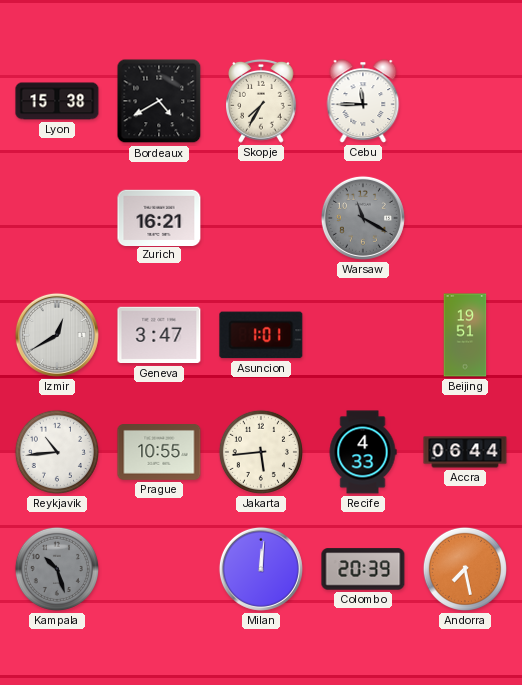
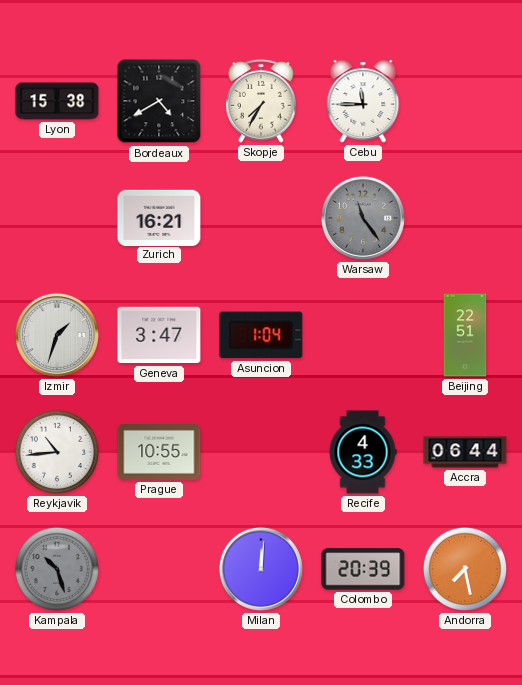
Warsaw: 11:20 -> 11:24 (363, 218)
Izmir: 12:40 -> 1:33 (57, 335)
Asuncion: 1:01 -> 1:04 (261, 335)
Beijing: 19:51 -> 22:51 (465, 335)
Jakarta: 5:44 -> none (261, 452)
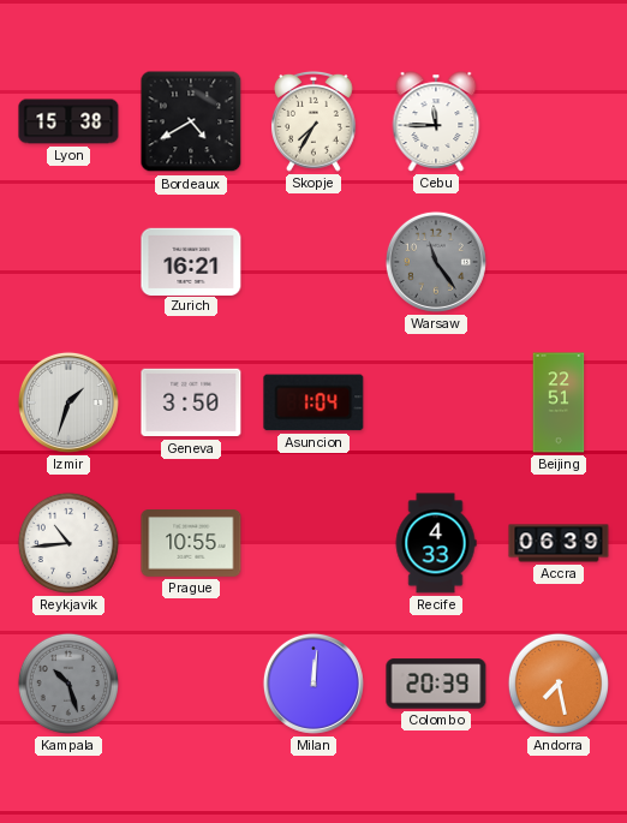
Geneva: 3:47 -> 3:50 (191, 402)
Accra: 06:44 -> 06:39 (559, 543)
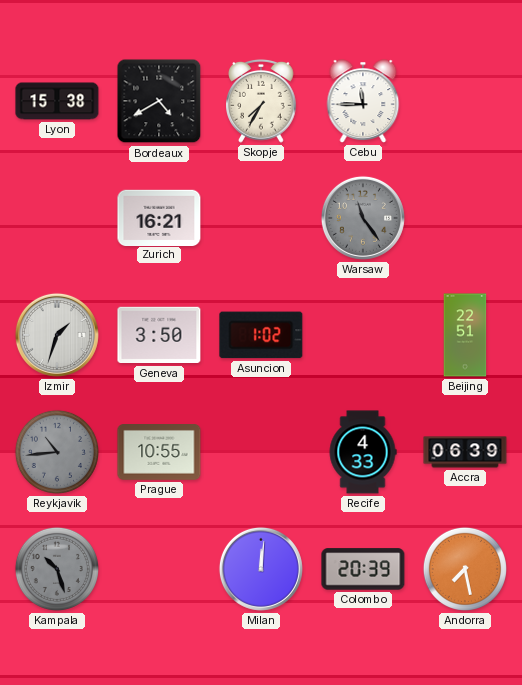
Asuncion: 1:04 -> 1:02 (261, 335)
Reykjavik dial: white -> grey (57, 452)
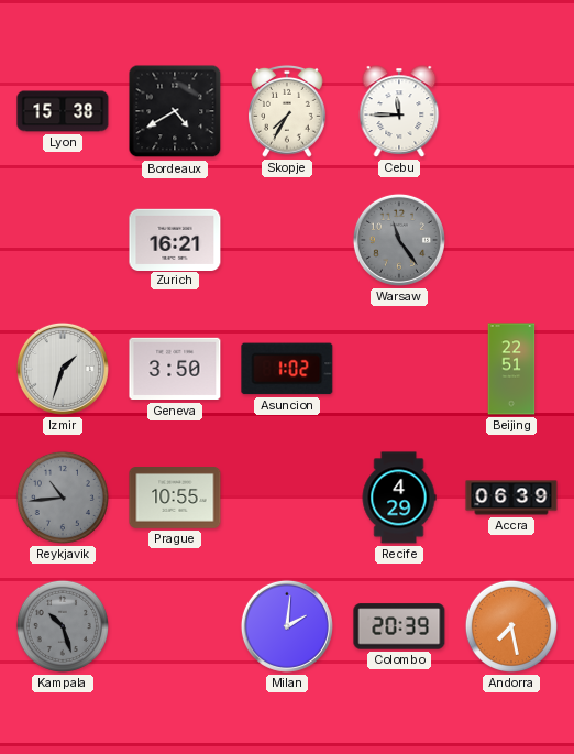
Recife: 4:33 -> 4:29 (399, 498)
Milan: 12:01 -> 2:01 (287, 626)
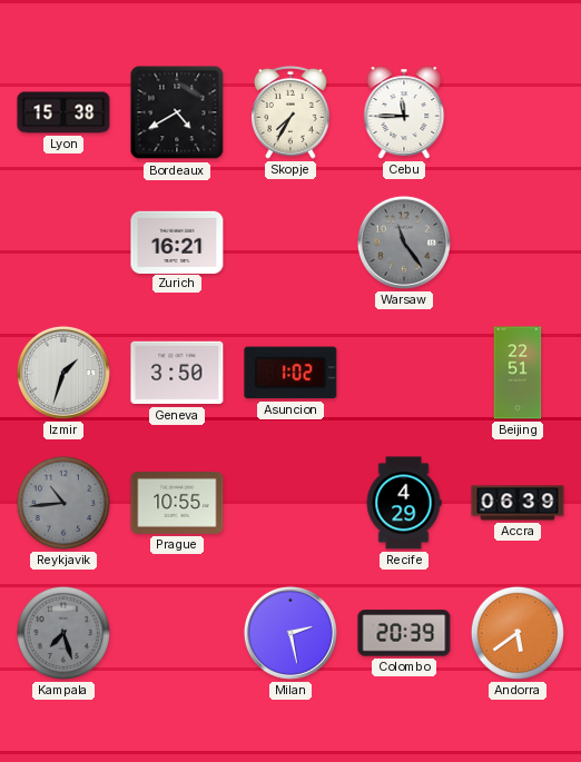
Kampala: 10:27 -> 7:27 (63, 633)
Milan: 2:01 -> 2:28 (290, 633)
Andorra: 7:28 -> 5:39 (518, 633)
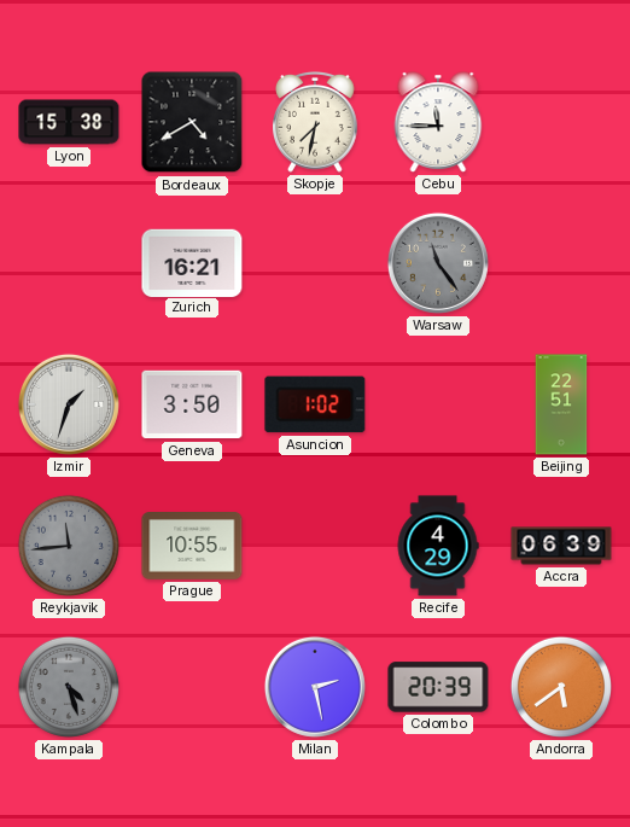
Skopje: 7:35 -> 7:32 (316, 122)
Reykjavik: 10:44 -> 11:44 (69, 546)
Kampala: 7:27 -> 4:27 (69, 687)
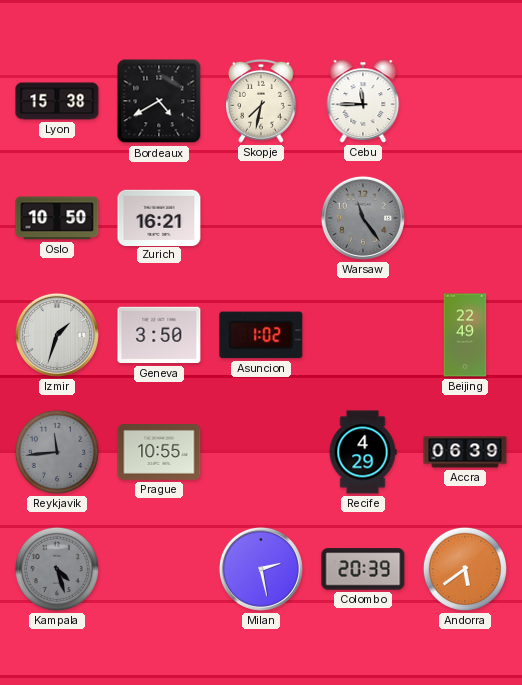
Oslo: none -> 10:50 (57, 218)
Beijing: 22:51 -> 22:49 (465, 335)
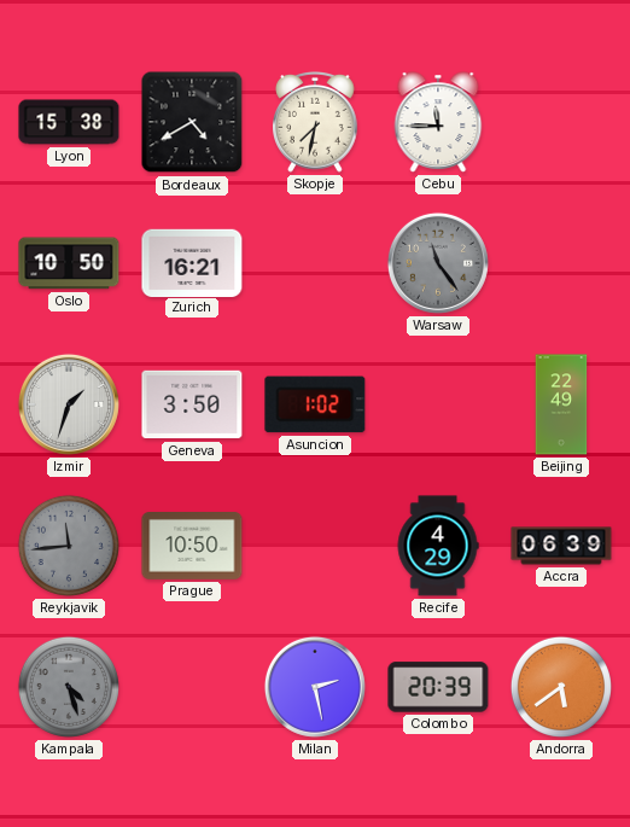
Prague: 10:55 -> 10:50 (192, 547)
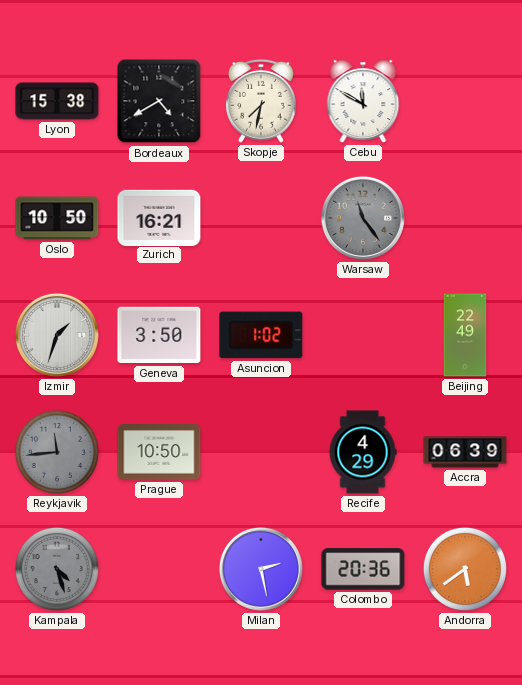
Cebu: 11:45 -> 11:50 (363, 101)
Colombo: 20:39 -> 20:36 (363, 569)
